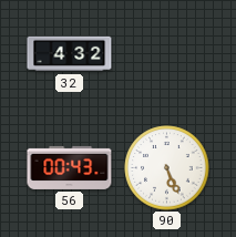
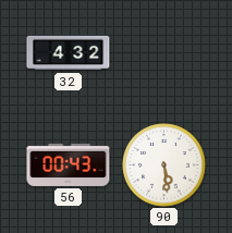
90: 5:26 -> 5:29 (164, 165)
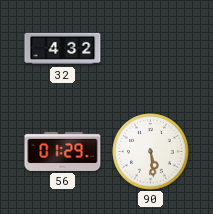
56: 00:43 -> 01:29 (63, 151)
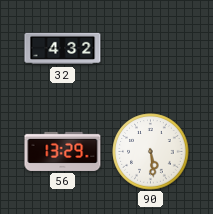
56: 01:29 -> 13:29 (63, 151)
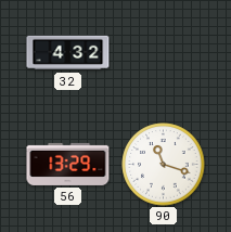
90: 5:29 -> 11:18 (164, 165)
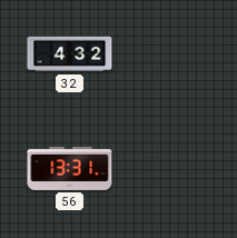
56: 13:29 -> 13:31 (70, 168)
90: 11:18 -> none (164, 165)
